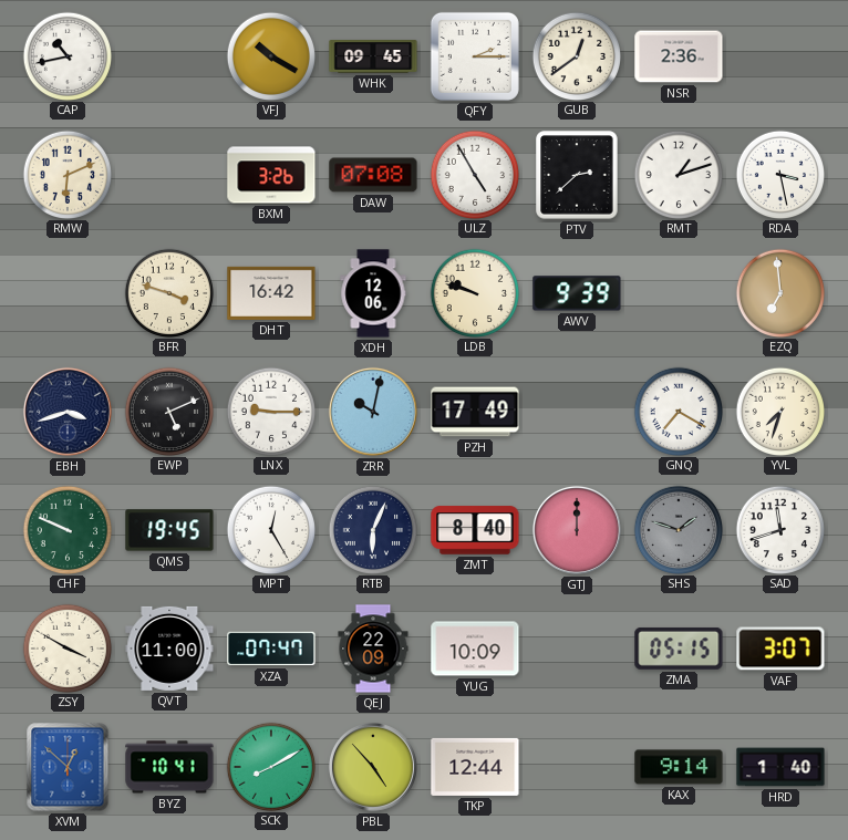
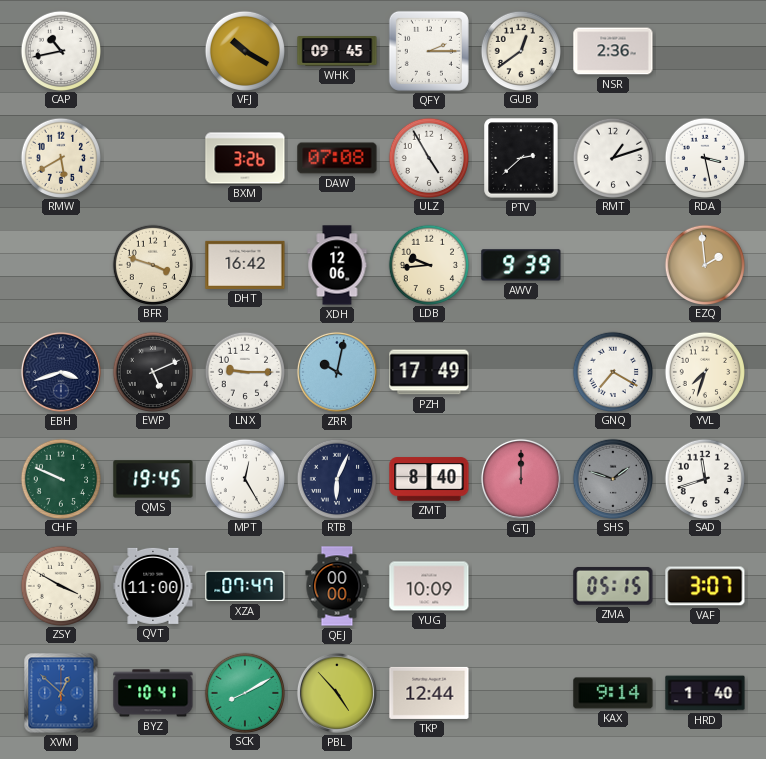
RMW: 6:11 -> 5:40 (60, 157)
LDB: 9:48 -> 9:44 (428, 264)
EZQ: 6:59 -> 1:59 (704, 264)
QEJ: 22:09 -> 00:00 (337, 586)
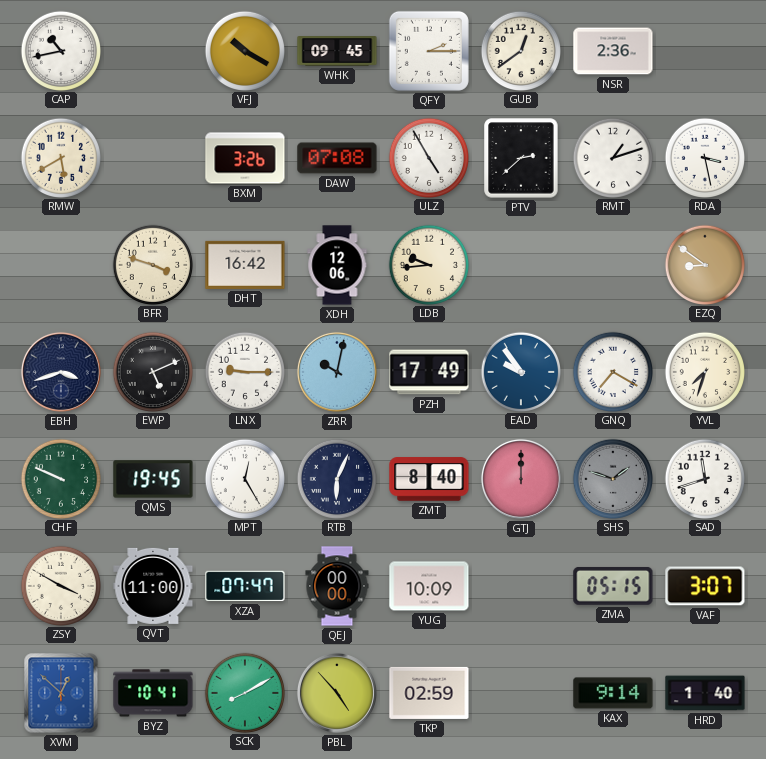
AWV: 9:39 -> none (521, 265)
EZQ: 1:59 -> 8:51 (704, 264)
EAD: none -> 9:54 (520, 371)
TKP: 12:44 -> 02:59 (429, 693)
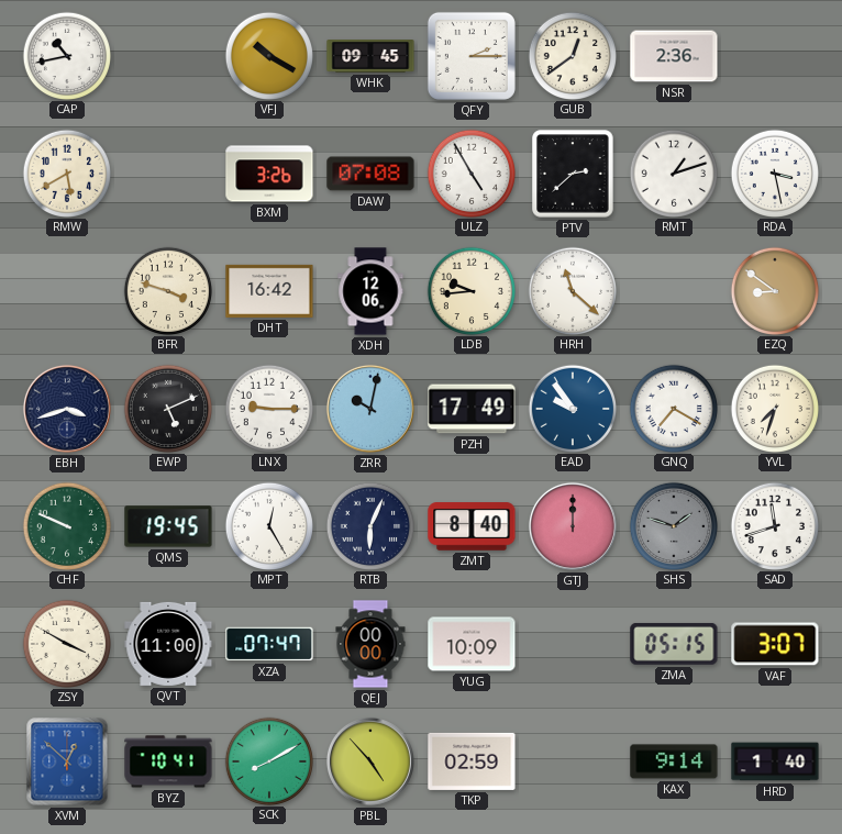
HRH: none -> 11:22 (572, 290)
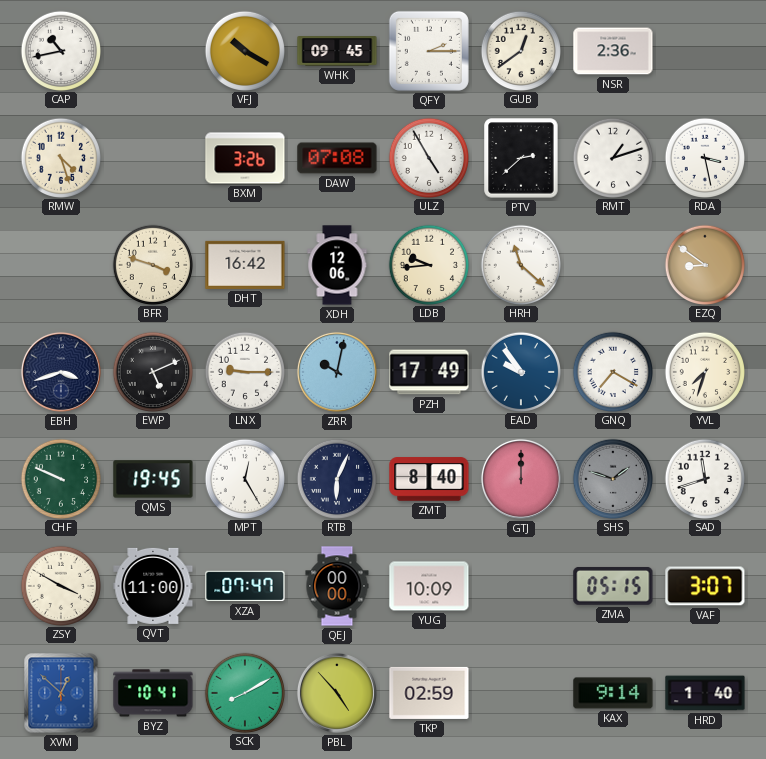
RMW: 5:40 -> 4:27 (60, 157)
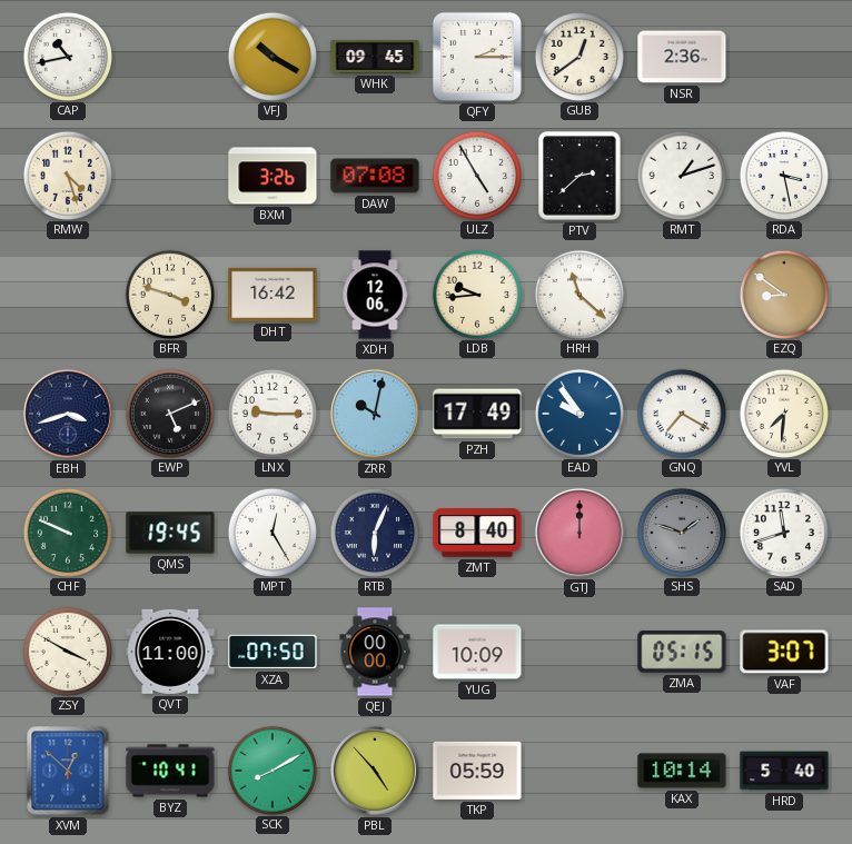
YVL: 7:33 -> 7:31 (783, 413)
XZA: 07:47 -> 07:50 (273, 652)
TKP: 02:59 -> 05:59 (477, 771)
KAX: 9:14 -> 10:14 (682, 771)
HRD: 1:40 -> 5:40 (784, 771)
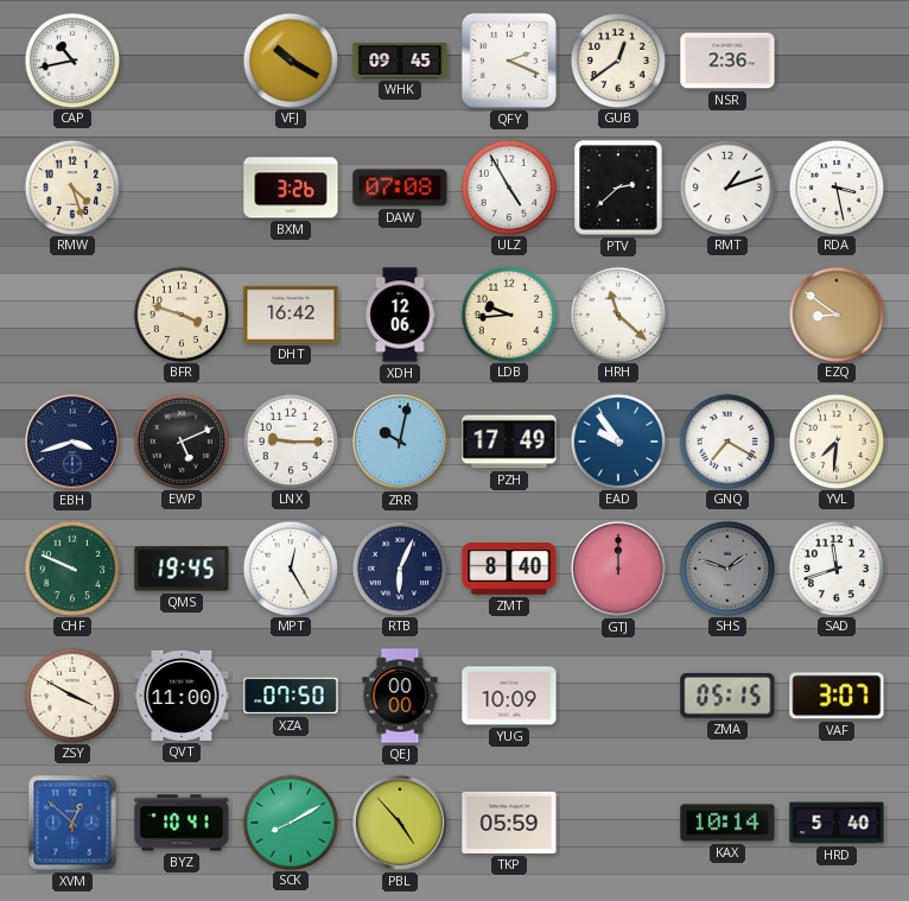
QFY: 2:15 -> 2:19 (509, 61)
